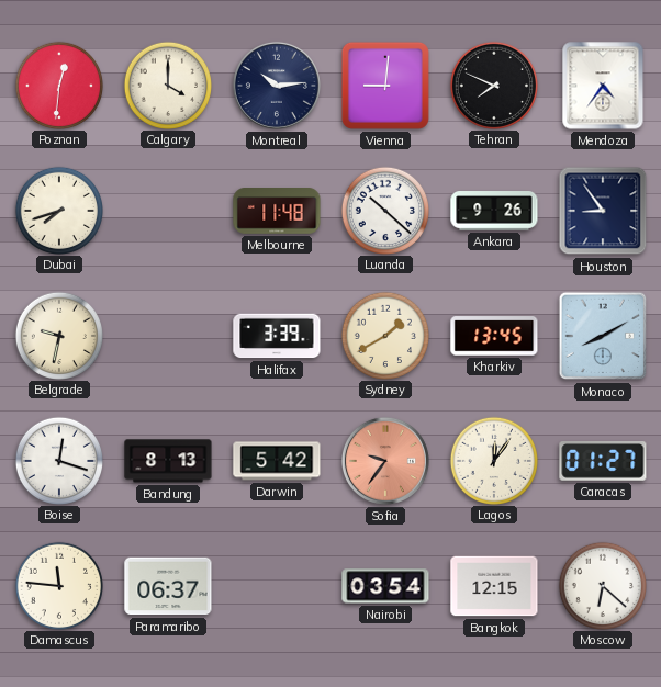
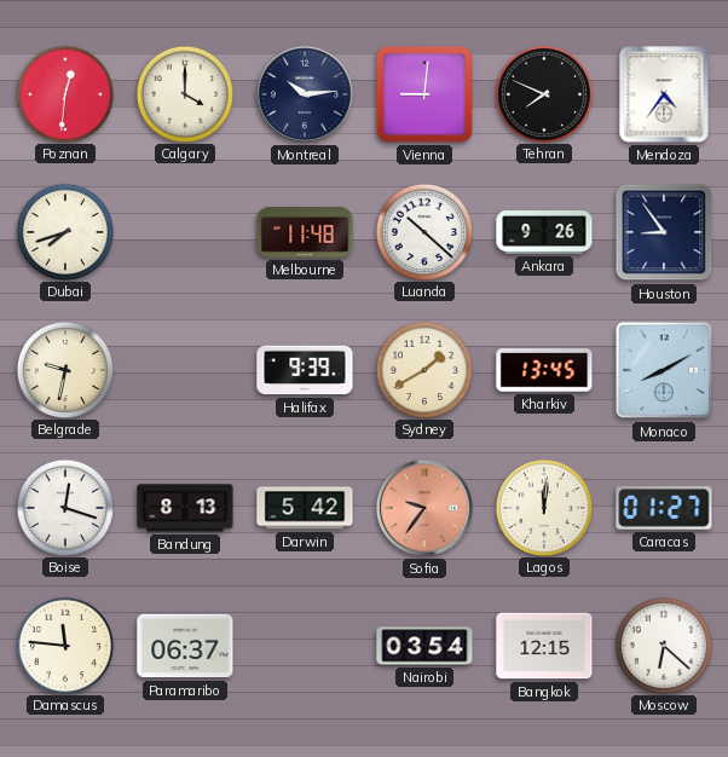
Halifax: 3:39 -> 9:39 (305, 370)
Lagos: 12:06 -> 12:01 (543, 507)
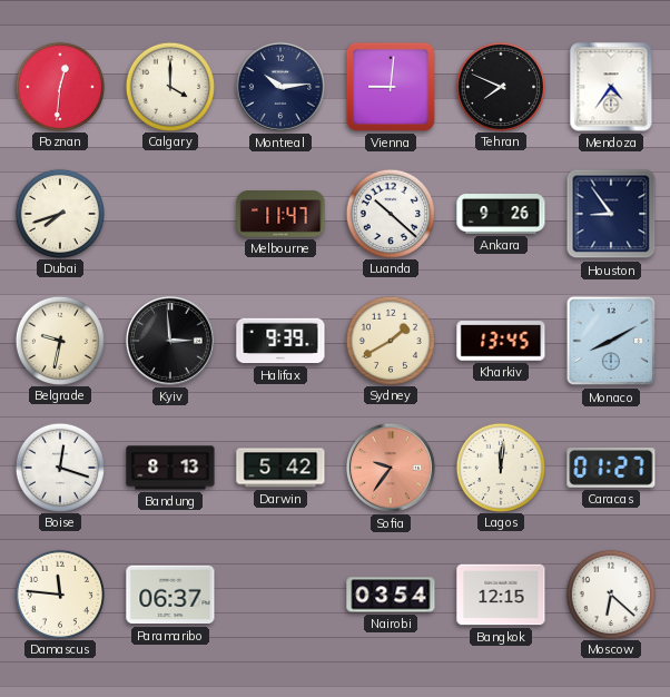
Melbourne: 11:48 -> 11:47 (280, 214)
Kyiv: none -> 2:59 (170, 341)
